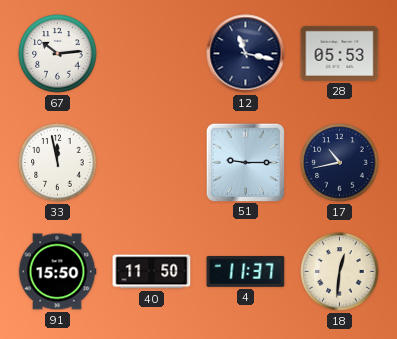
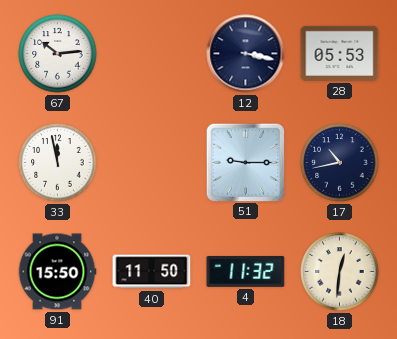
12: 11:17 -> 3:17 (246, 54)
4: 11:37 -> 11:32 (246, 271)
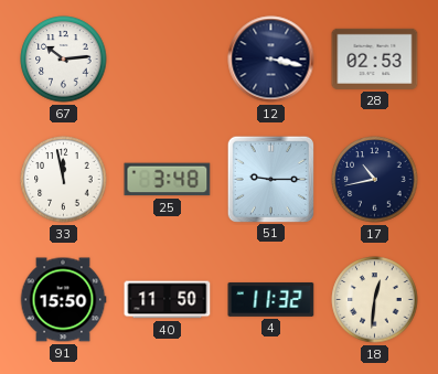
28: 05:53 -> 02:53 (375, 58)
25: none -> 3:48 (168, 180)
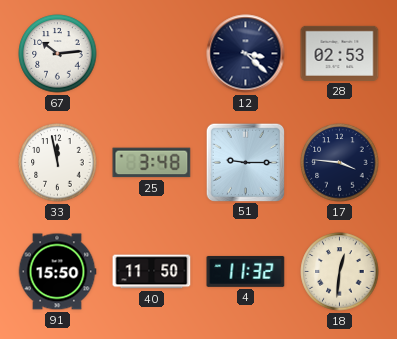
12: 3:17 -> 3:22 (246, 54)
17: 10:43 -> 3:46 (340, 163)
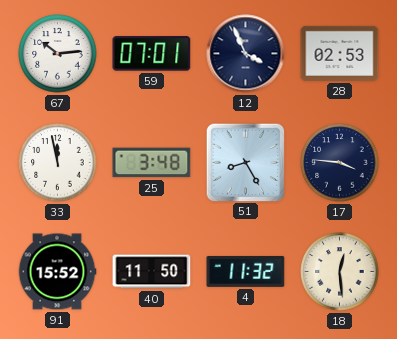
59: none -> 07:01 (152, 54)
12: 3:22 -> 3:56 (246, 54)
51: 9:15 -> 8:25 (245, 162)
91: 15:50 -> 15:52 (57, 272)
18: 12:31 -> 12:29 (340, 272)
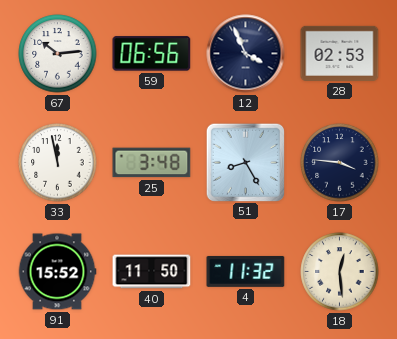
59: 07:01 -> 06:56 (152, 54)
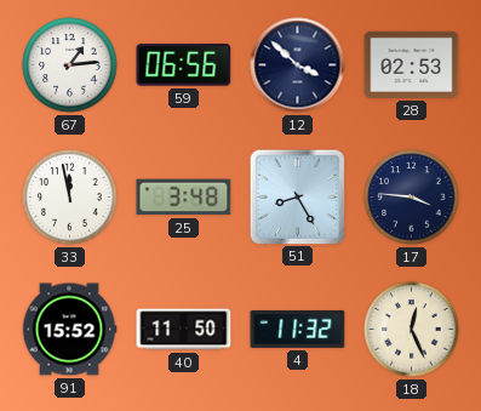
67: 10:14 -> 1:14 (70, 65)
12: 3:56 -> 3:52 (298, 65)
18: 12:29 -> 12:26 (412, 330)
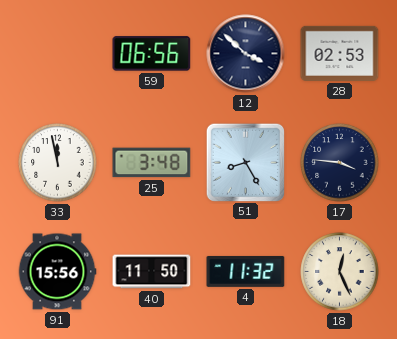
67: 1:14 -> none (70, 65)
91: 15:52 -> 15:56 (57, 272)
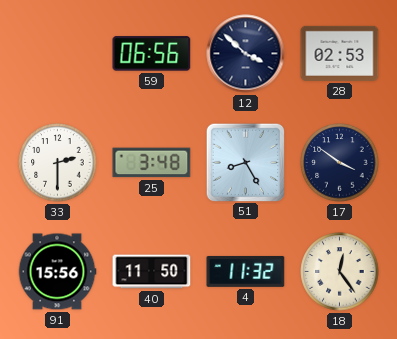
33: 11:58 -> 2:30 (58, 163)
17: 3:46 -> 3:51 (340, 163)
18: 12:26 -> 12:24 (340, 272)
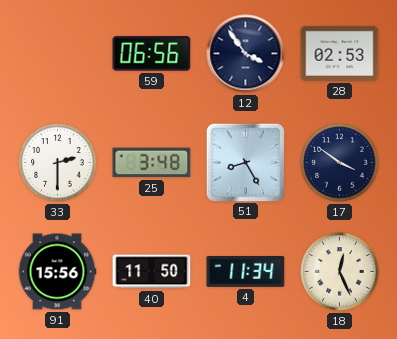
12: 3:52 -> 3:54 (246, 54)
4: 11:32 -> 11:34 (246, 271)
18: 12:24 -> 12:26 (340, 272)
